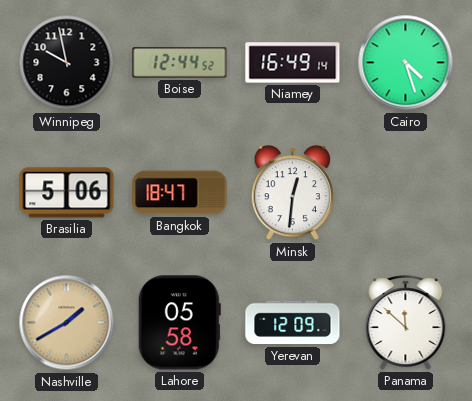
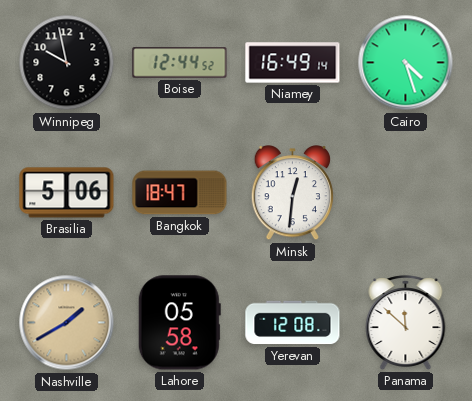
Yerevan: 12:09 -> 12:08 (293, 323)
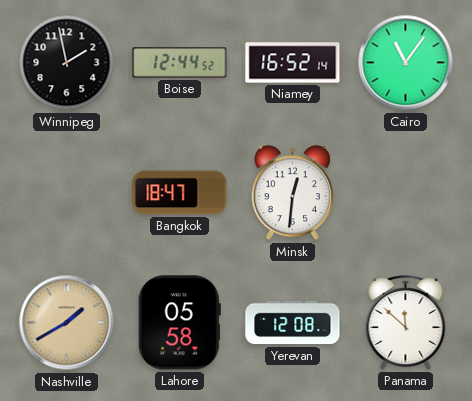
Winnipeg: 9:58 -> 1:58 (67, 63)
Niamey: 16:49 -> 16:52 (293, 63)
Cairo: 4:27 -> 11:06 (406, 63)
Brasilia: 5:06 -> none (67, 193)
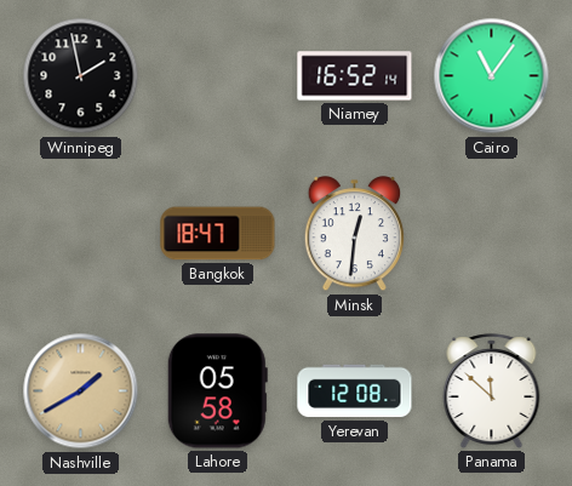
Boise: 12:44 -> none (180, 63)
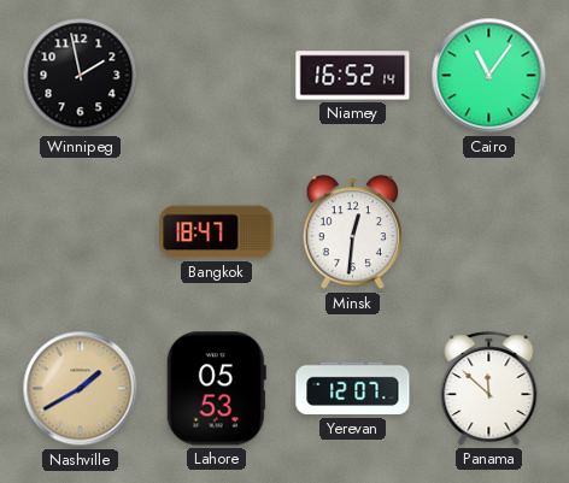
Lahore: 05:58 -> 05:53 (216, 389)
Yerevan: 12:08 -> 12:07 (353, 389)
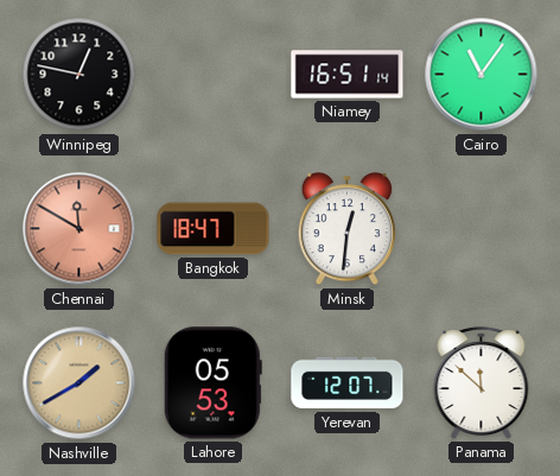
Winnipeg: 1:58 -> 12:47 (79, 75)
Niamey: 16:52 -> 16:51 (348, 75)
Chennai: none -> 11:50 (79, 229)
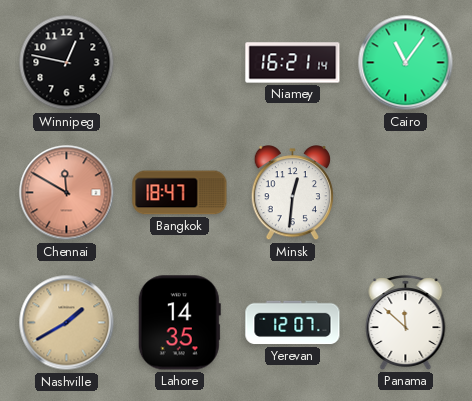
Niamey: 16:51 -> 16:21 (293, 63)
Lahore: 05:53 -> 14:35 (179, 323)
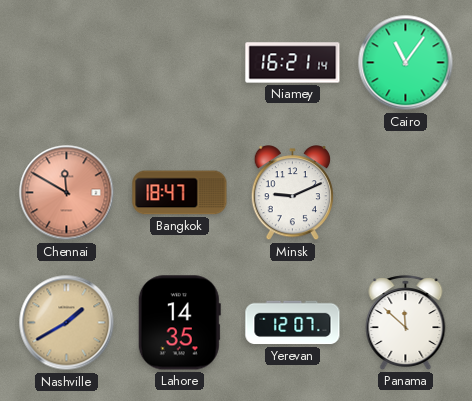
Winnipeg: 12:47 -> none (67, 63)
Minsk: 12:31 -> 9:11 (292, 193)
